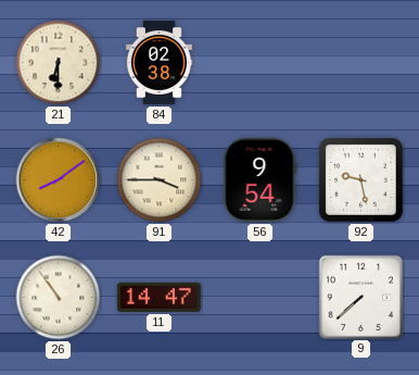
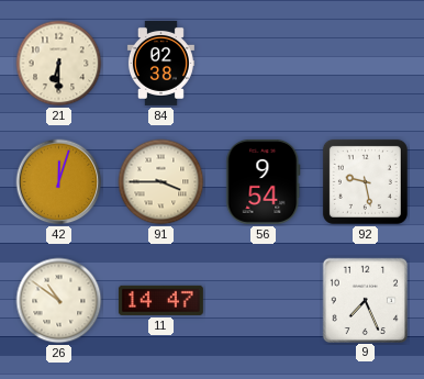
42: 8:09 -> 12:03 (59, 182)
26: 10:54 -> 10:51 (59, 301)
9: 7:38 -> 7:26 (365, 300)
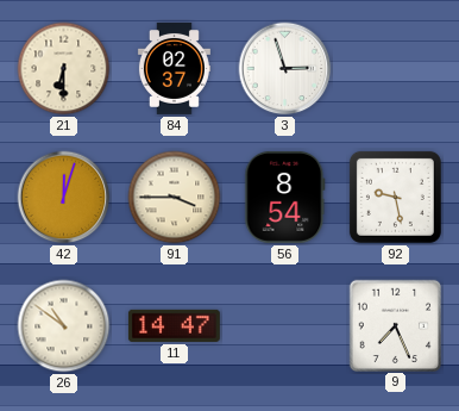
84: 02:38 -> 02:37 (174, 68)
3: none -> 2:57 (285, 69)
56: 9:54 -> 8:54 (285, 197)
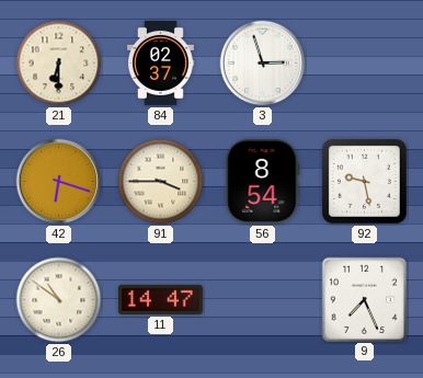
42: 12:03 -> 6:18 (59, 182)
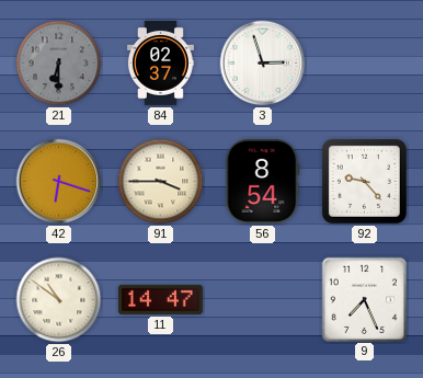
21 dial: cream -> grey (59, 64)
92: 9:28 -> 9:23 (364, 181)
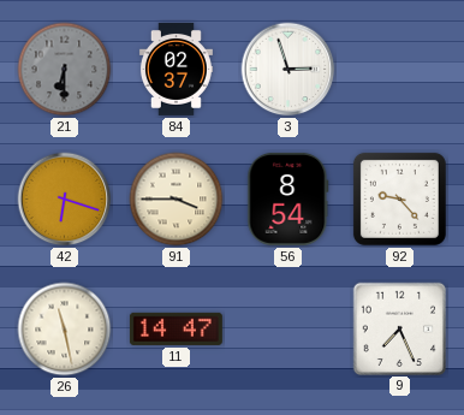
26: 10:51 -> 11:28 (65, 330)
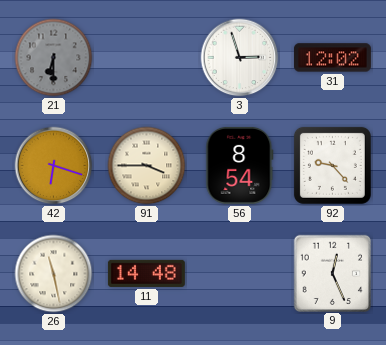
84: 02:37 -> none (176, 69)
31: none -> 12:02 (332, 58)
11: 14:47 -> 14:48 (146, 273)
9: 7:26 -> 12:26 (332, 273)
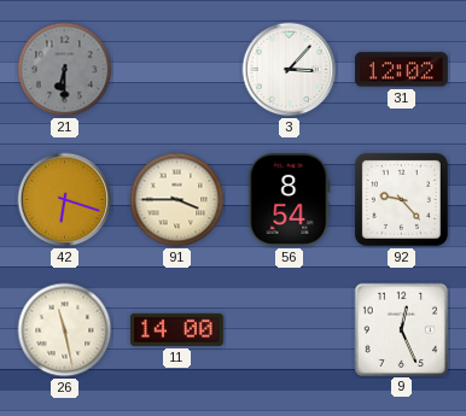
3: 2:57 -> 3:07 (290, 70)
11: 14:48 -> 14:00 (176, 329)
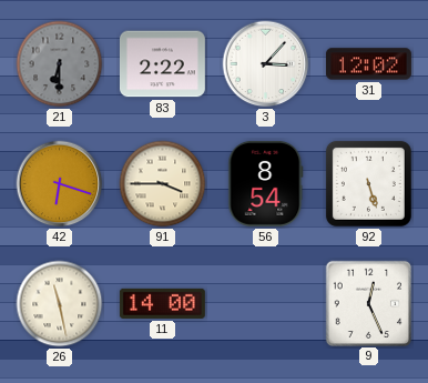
83: none -> 2:22 (162, 64)
92: 9:23 -> 5:27 (368, 183)
